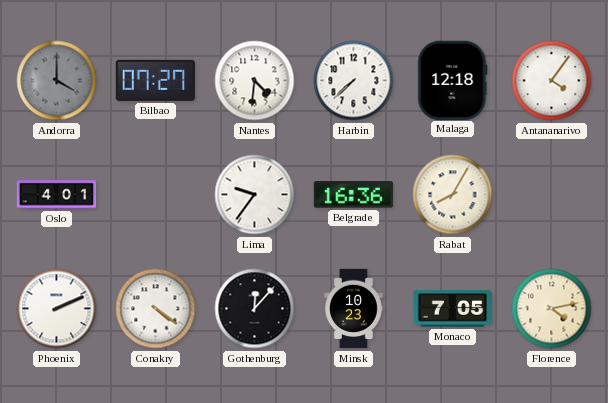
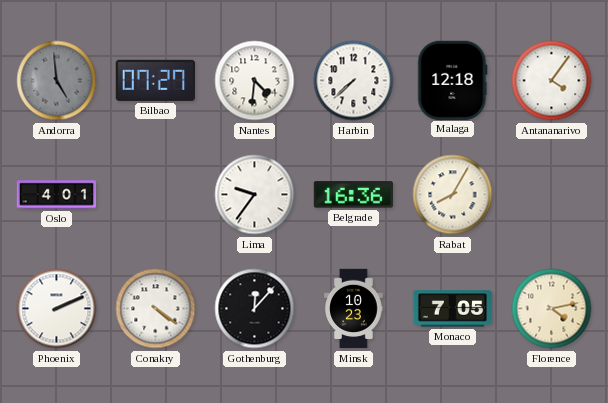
Andorra: 4:00 -> 4:59 (57, 81)
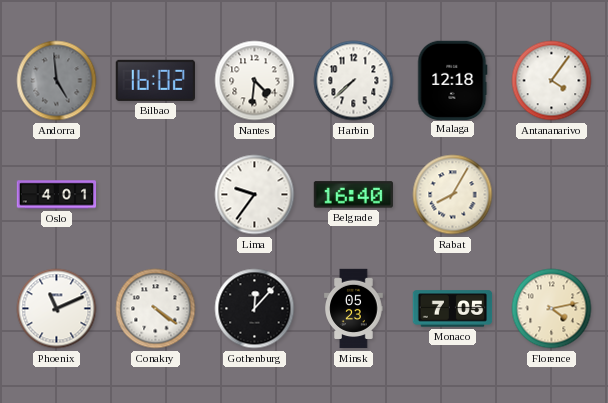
Bilbao: 07:27 -> 16:02 (155, 80)
Belgrade: 16:36 -> 16:40 (353, 195)
Phoenix: 2:11 -> 11:11 (57, 309)
Minsk: 10:23 -> 05:23 (354, 309)
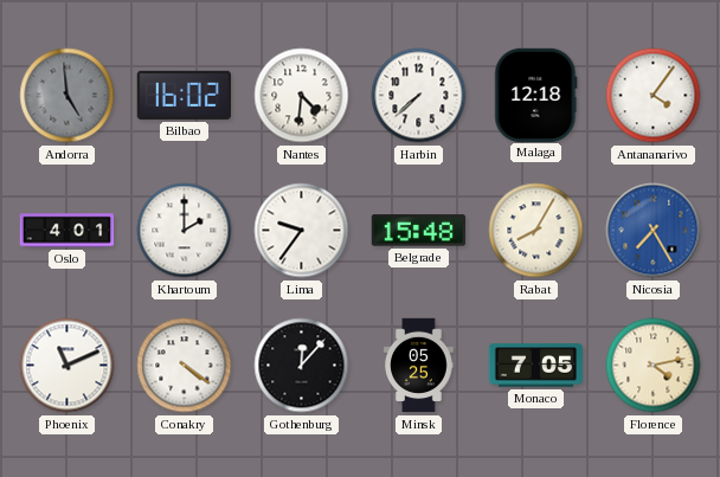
Khartoum: none -> 2:00 (185, 231)
Belgrade: 16:40 -> 15:48 (418, 231)
Nicosia: none -> 7:25 (654, 231)
Minsk: 05:23 -> 05:25 (419, 366)
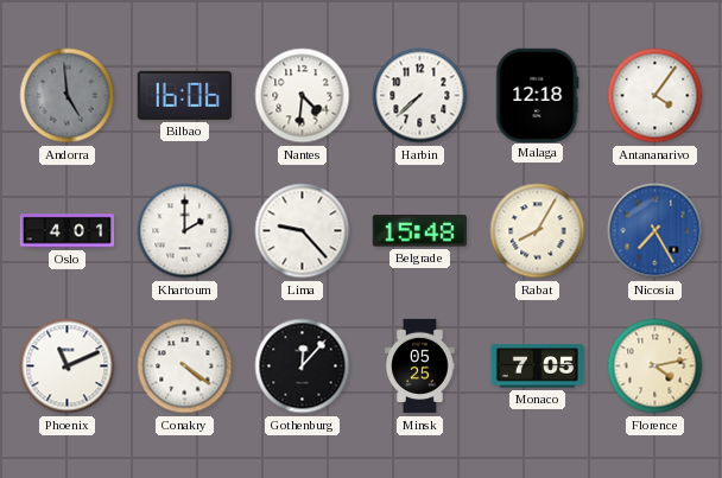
Bilbao: 16:02 -> 16:06 (184, 95)
Lima: 9:36 -> 9:23 (303, 231)
